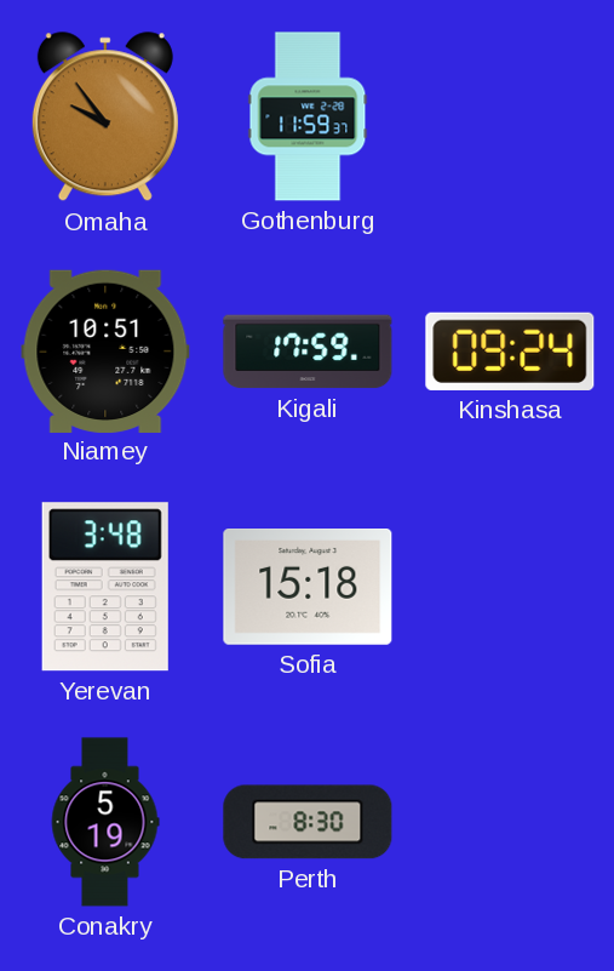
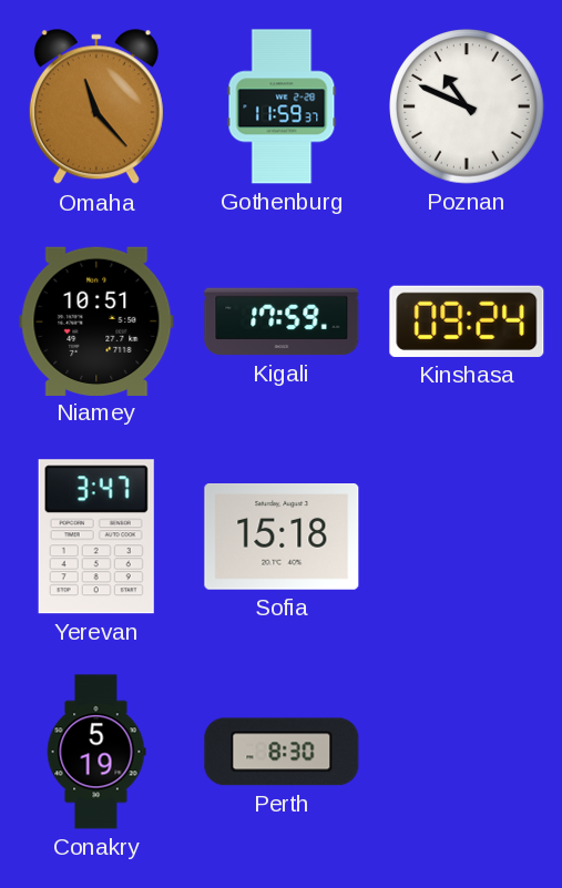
Omaha: 9:54 -> 11:23 (96, 108)
Poznan: none -> 10:49 (467, 106)
Yerevan: 3:48 -> 3:47 (96, 537)
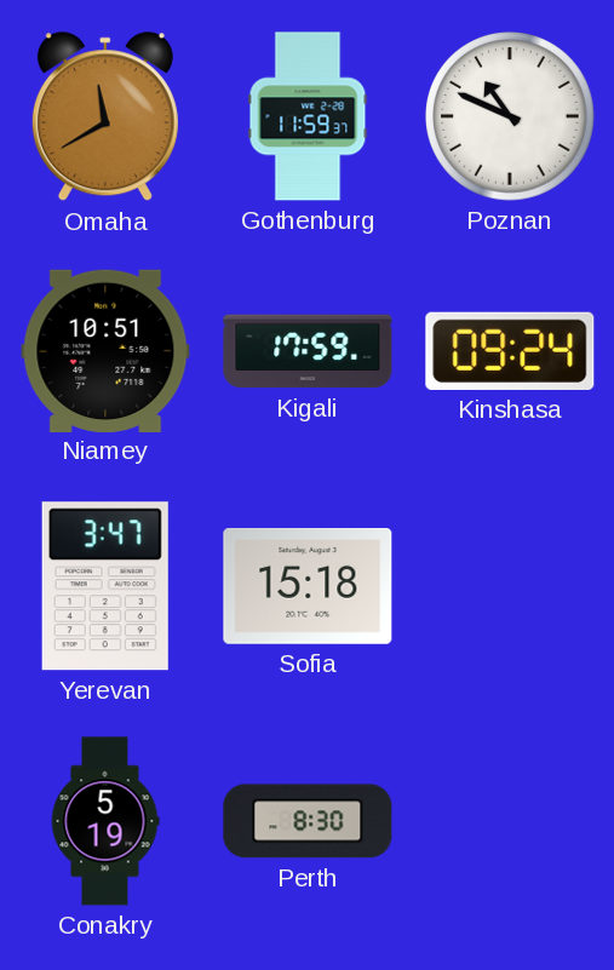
Omaha: 11:23 -> 11:40 (105, 117)
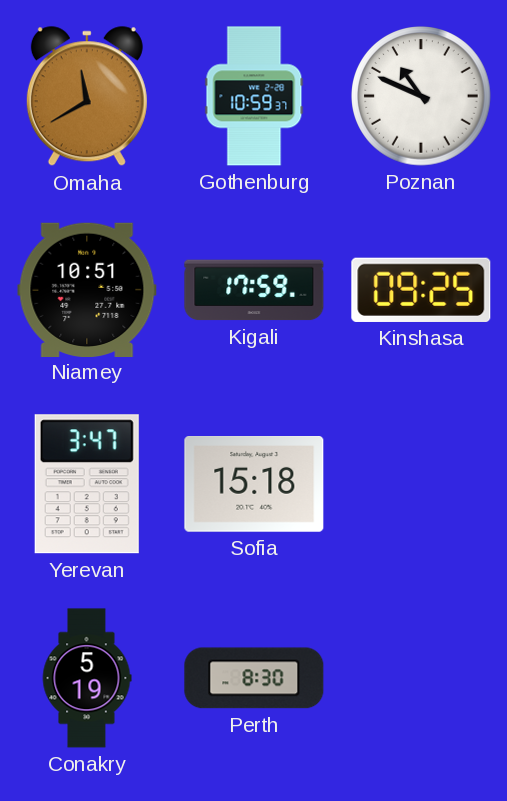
Gothenburg: 11:59 -> 10:59 (254, 96)
Kinshasa: 09:24 -> 09:25 (421, 290)
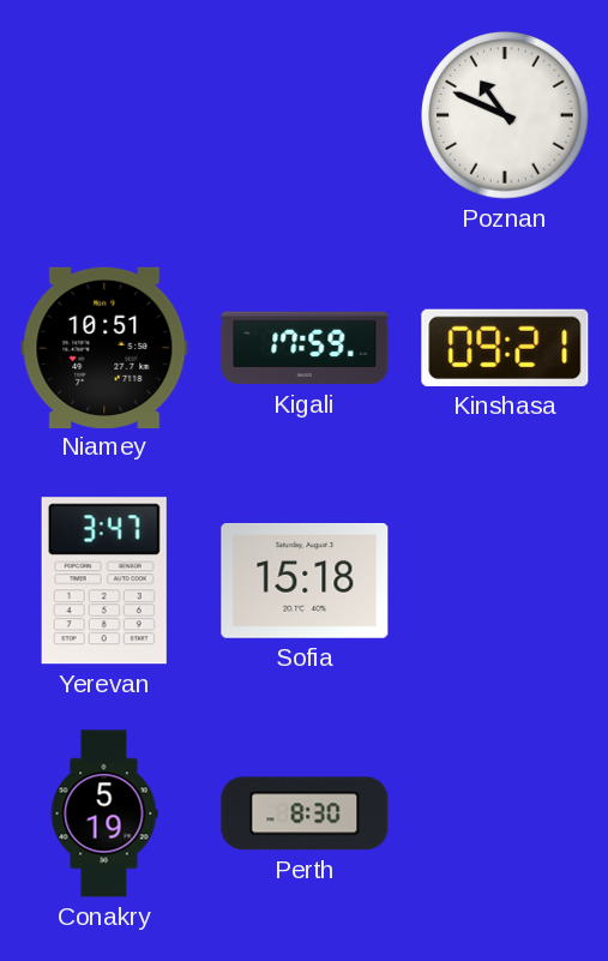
Omaha: 11:40 -> none (87, 97)
Gothenburg: 10:59 -> none (254, 96)
Kinshasa: 09:25 -> 09:21 (505, 348)
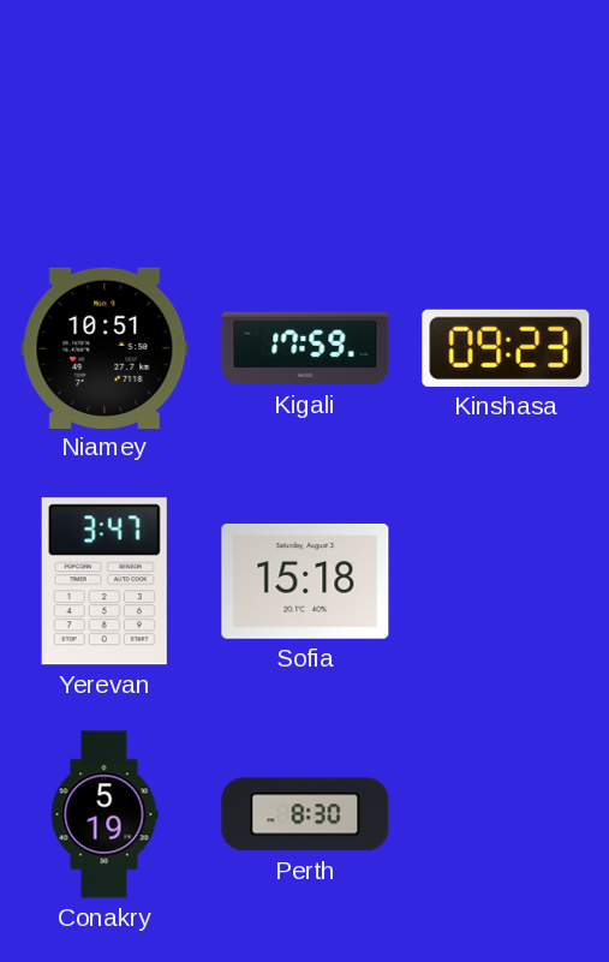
Poznan: 10:49 -> none (505, 115)
Kinshasa: 09:21 -> 09:23 (506, 348)
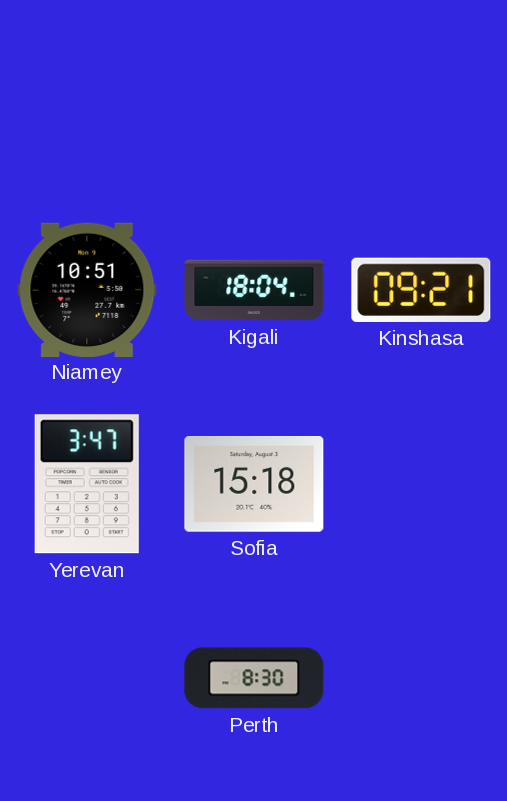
Kigali: 17:59 -> 18:04 (254, 290)
Kinshasa: 09:23 -> 09:21 (421, 290)
Conakry: 5:19 -> none (105, 814)
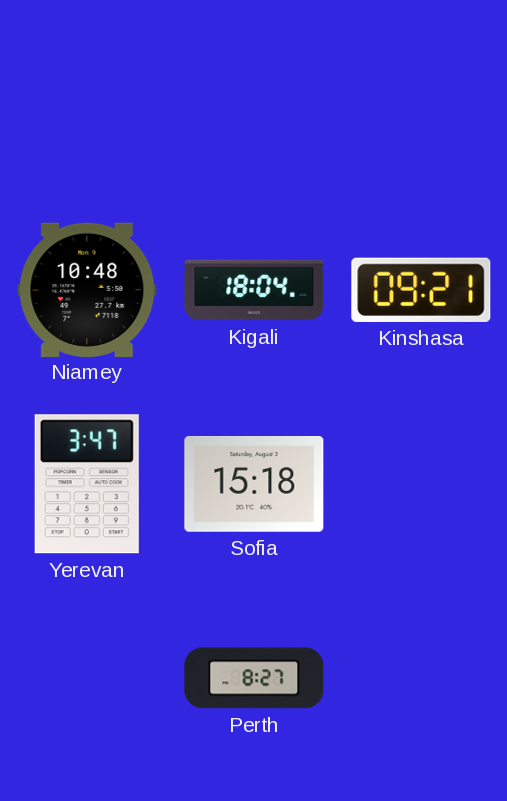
Niamey: 10:51 -> 10:48 (87, 289)
Perth: 8:30 -> 8:27 (254, 678)
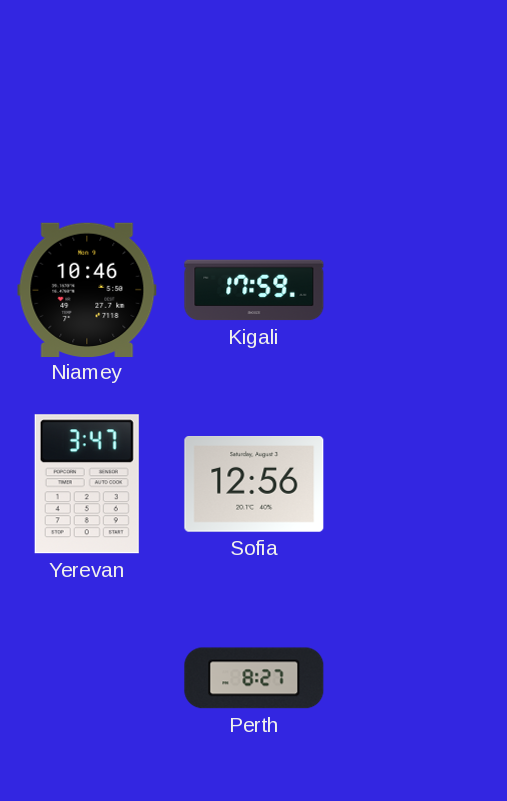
Niamey: 10:48 -> 10:46 (87, 289)
Kigali: 18:04 -> 17:59 (254, 290)
Kinshasa: 09:21 -> none (421, 290)
Sofia: 15:18 -> 12:56 (254, 485)
